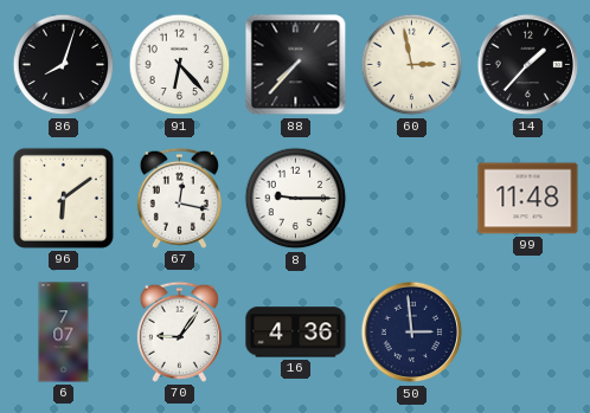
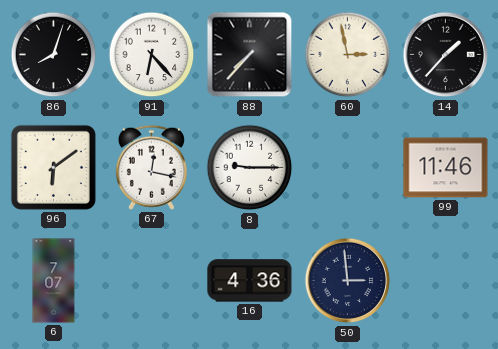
99: 11:48 -> 11:46 (446, 168)
70: 9:06 -> none (179, 331)
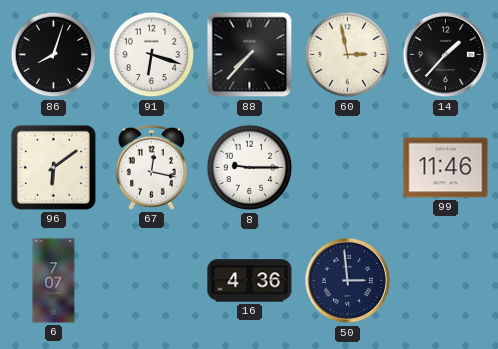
91: 6:23 -> 6:18 (152, 55)
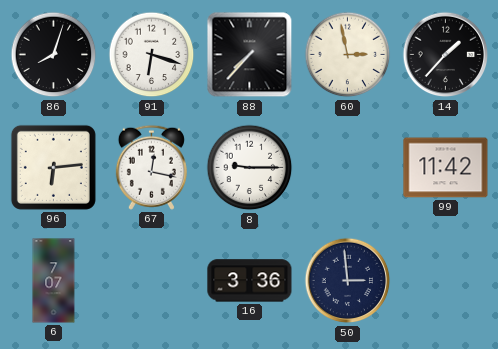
96: 6:09 -> 6:14 (53, 167)
99: 11:46 -> 11:42 (446, 168)
16: 4:36 -> 3:36 (250, 281)
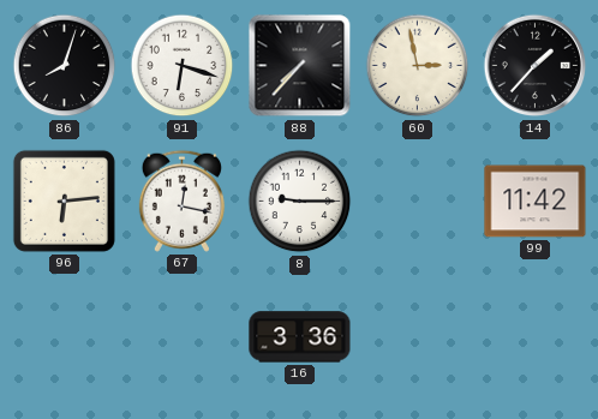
6: 7:07 -> none (54, 281)
50: 2:59 -> none (348, 281)
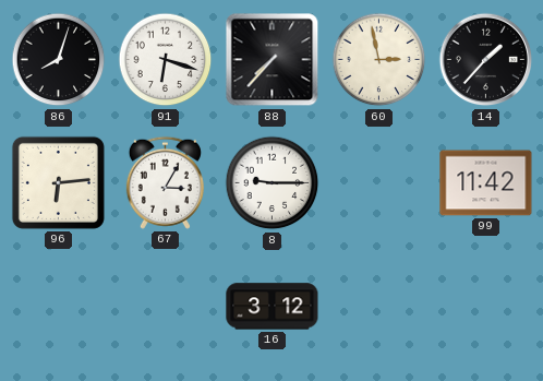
67: 12:17 -> 3:05 (165, 182)
16: 3:36 -> 3:12 (273, 307)
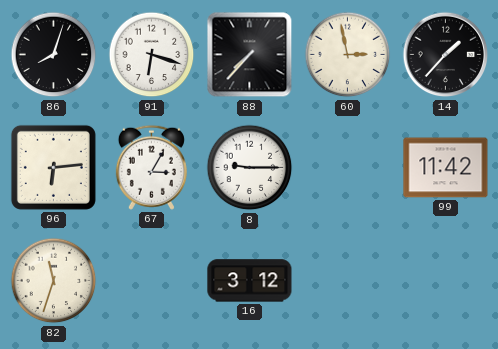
82: none -> 11:33 (54, 281)
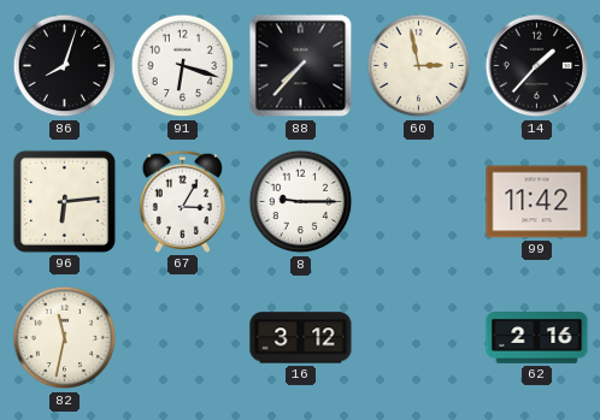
82: 11:33 -> 11:32 (65, 338)
62: none -> 2:16 (537, 338)
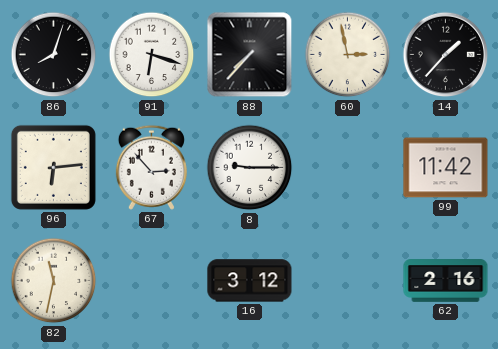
67: 3:05 -> 2:53 (151, 167)
